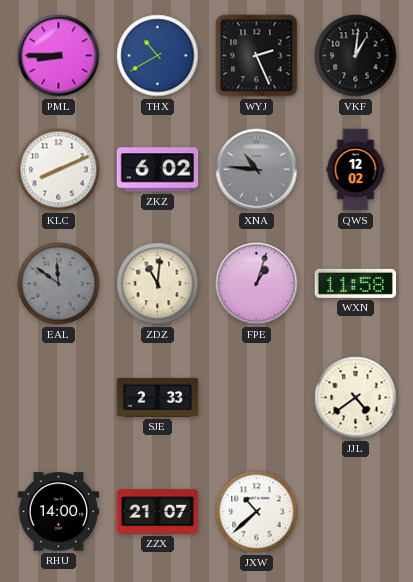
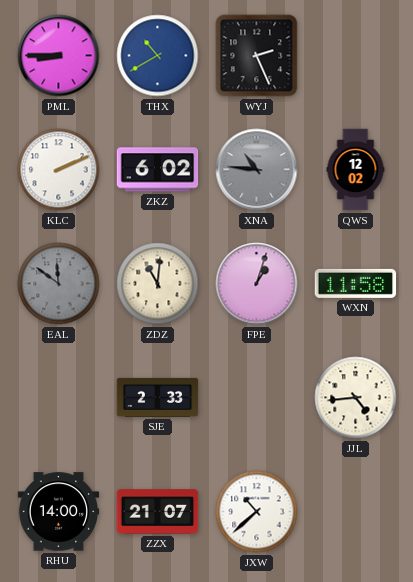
VKF: 1:01 -> none (356, 56)
KLC: 8:11 -> 2:11 (59, 170)
JJL: 4:39 -> 4:44 (356, 398)
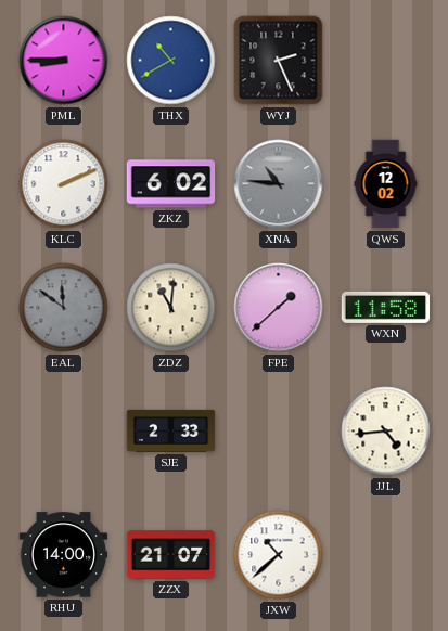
FPE: 1:03 -> 1:38 (279, 308)
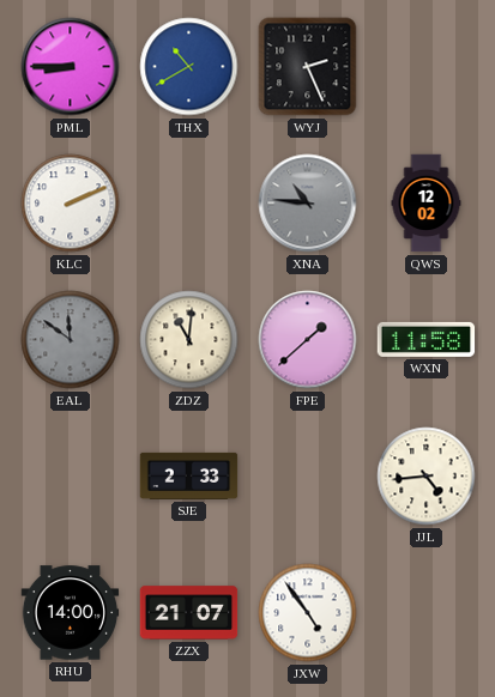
ZKZ: 6:02 -> none (171, 184)
JXW: 10:38 -> 4:54 (308, 613)
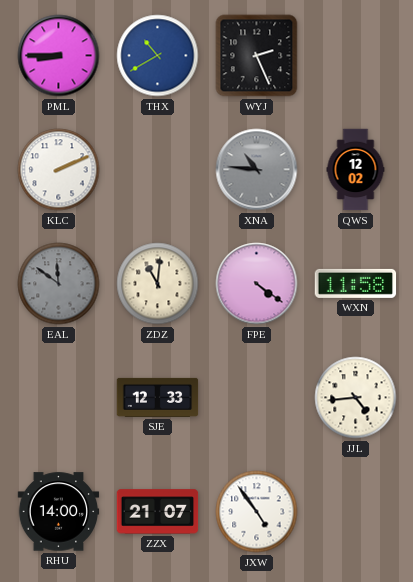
FPE: 1:38 -> 4:21 (257, 284)
SJE: 2:33 -> 12:33 (158, 397)
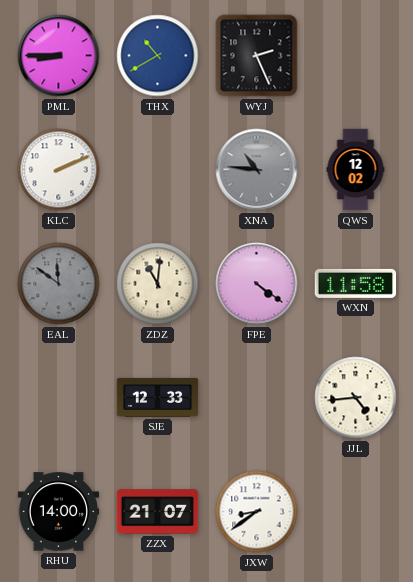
JXW: 4:54 -> 8:39 (257, 512)
